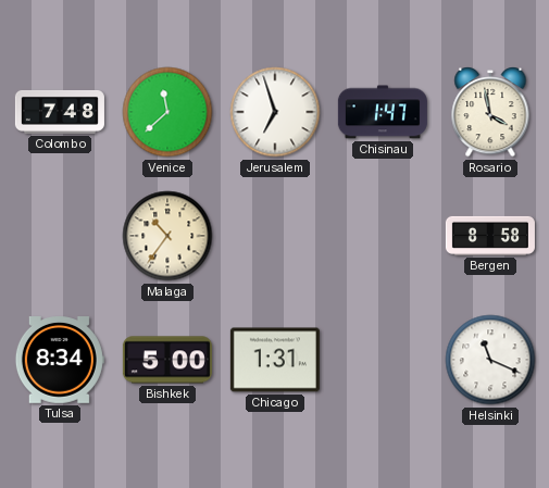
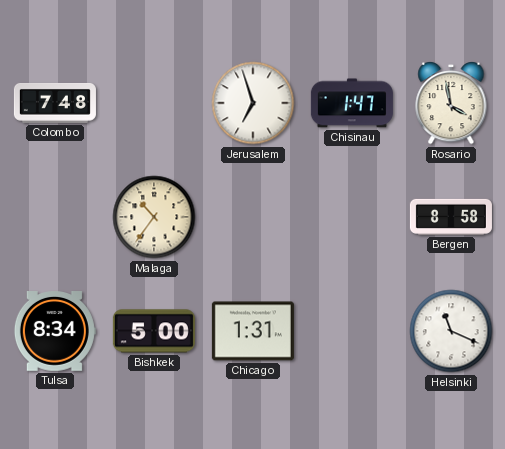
Venice: 11:38 -> none (167, 112)
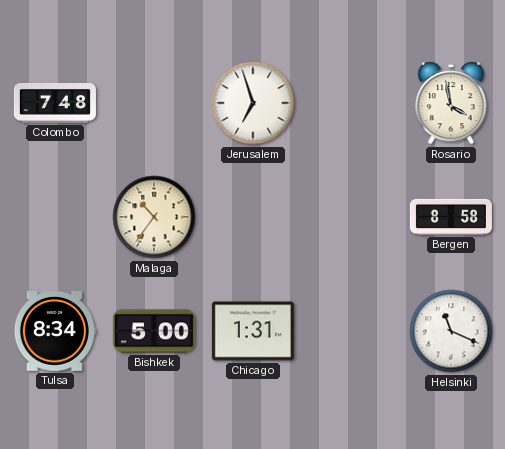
Chisinau: 1:47 -> none (352, 103)
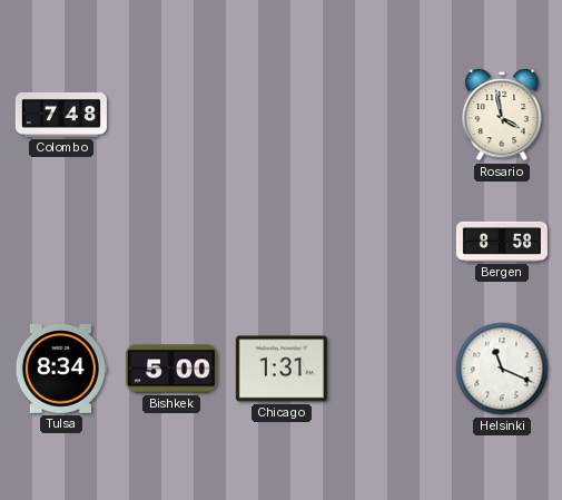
Jerusalem: 6:57 -> none (253, 103)
Malaga: 10:36 -> none (154, 217)
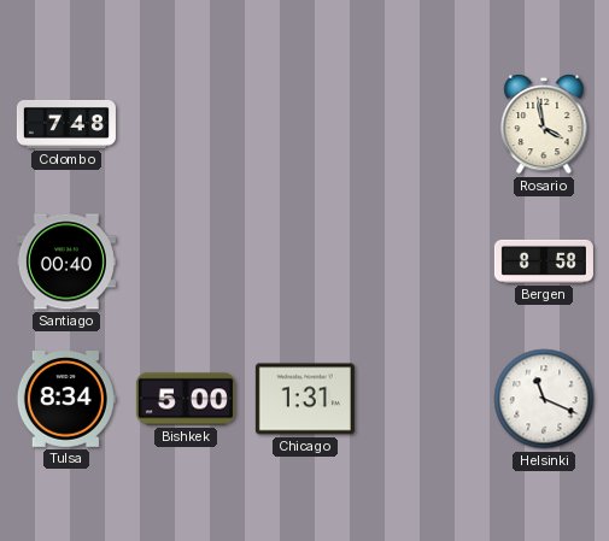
Santiago: none -> 00:40 (66, 261)
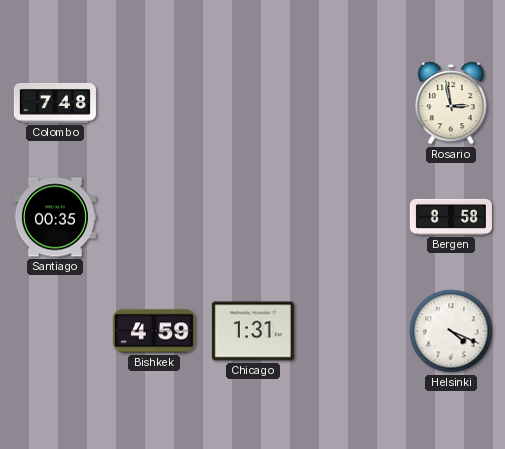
Rosario: 3:58 -> 2:58 (451, 103)
Santiago: 00:40 -> 00:35 (55, 217)
Tulsa: 8:34 -> none (66, 400)
Bishkek: 5:00 -> 4:59 (154, 331)
Helsinki: 11:19 -> 4:19 (451, 331)
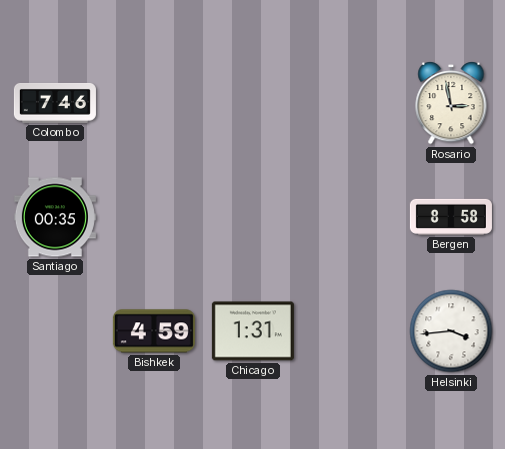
Colombo: 7:48 -> 7:46 (55, 103)
Helsinki: 4:19 -> 3:44 (451, 331)
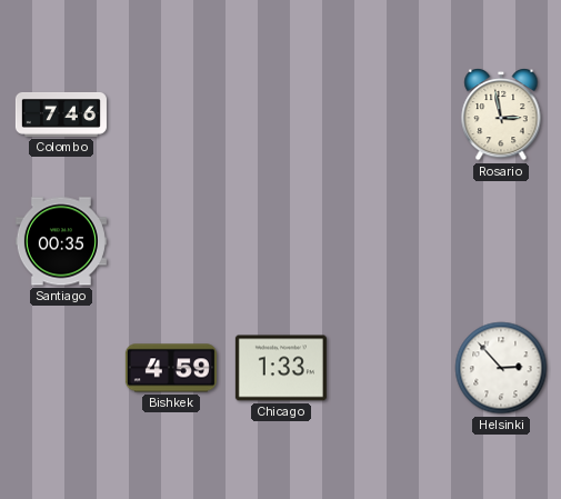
Bergen: 8:58 -> none (451, 217)
Chicago: 1:31 -> 1:33 (281, 368)
Helsinki: 3:44 -> 2:53 (501, 368)
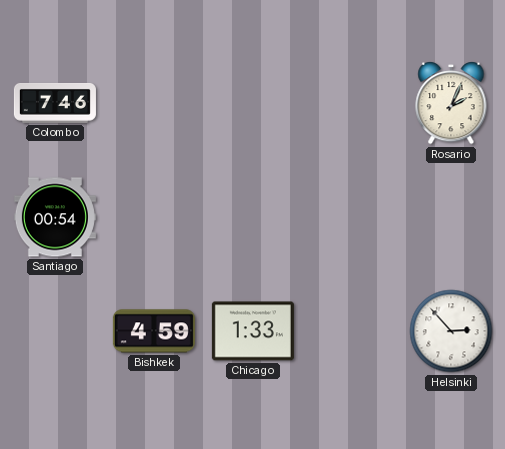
Rosario: 2:58 -> 2:04 (451, 103)
Santiago: 00:35 -> 00:54 (55, 217)
